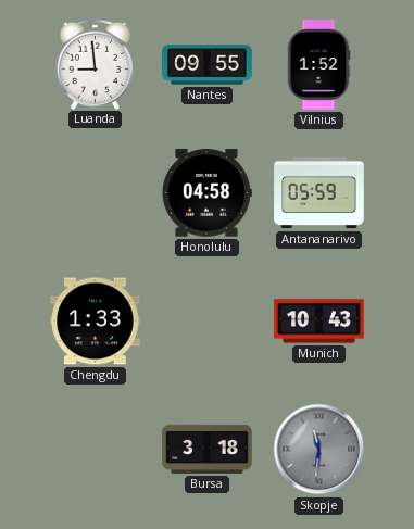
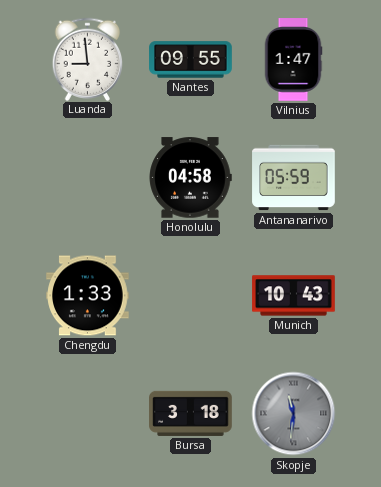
Vilnius: 1:52 -> 1:47 (293, 60)
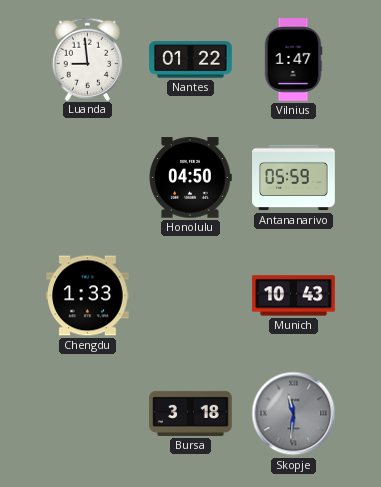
Nantes: 09:55 -> 01:22 (191, 60)
Honolulu: 04:58 -> 04:50 (190, 178)
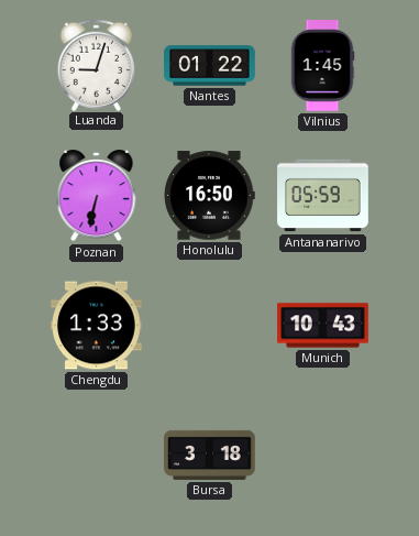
Luanda: 8:59 -> 9:03 (97, 65)
Vilnius: 1:47 -> 1:45 (322, 66)
Poznan: none -> 6:32 (97, 196)
Honolulu: 04:50 -> 16:50 (209, 196)
Skopje: 11:31 -> none (294, 414)
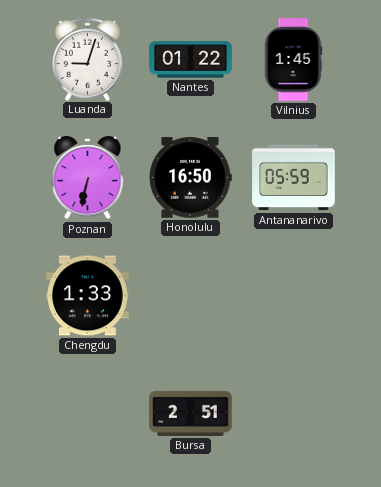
Munich: 10:43 -> none (323, 326)
Bursa: 3:18 -> 2:51 (191, 413)
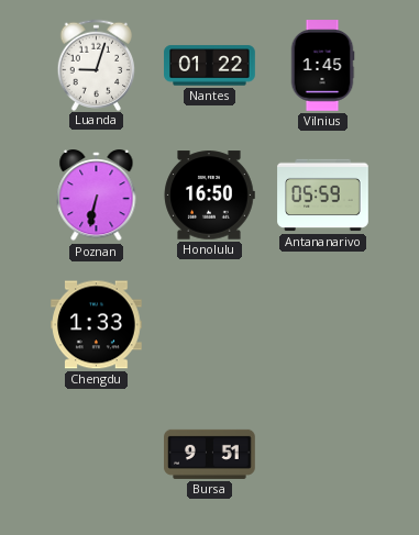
Bursa: 2:51 -> 9:51 (210, 454)
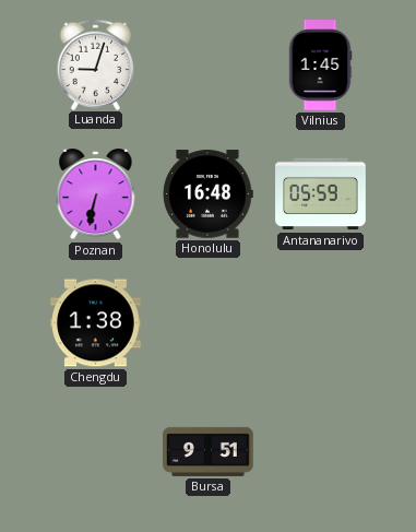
Nantes: 01:22 -> none (210, 66)
Honolulu: 16:50 -> 16:48 (207, 194)
Chengdu: 1:33 -> 1:38 (96, 323)
